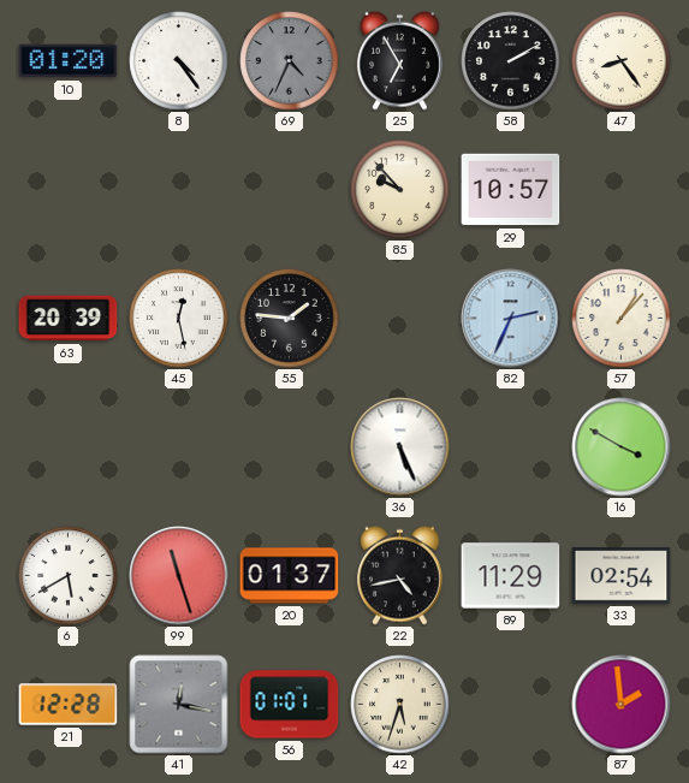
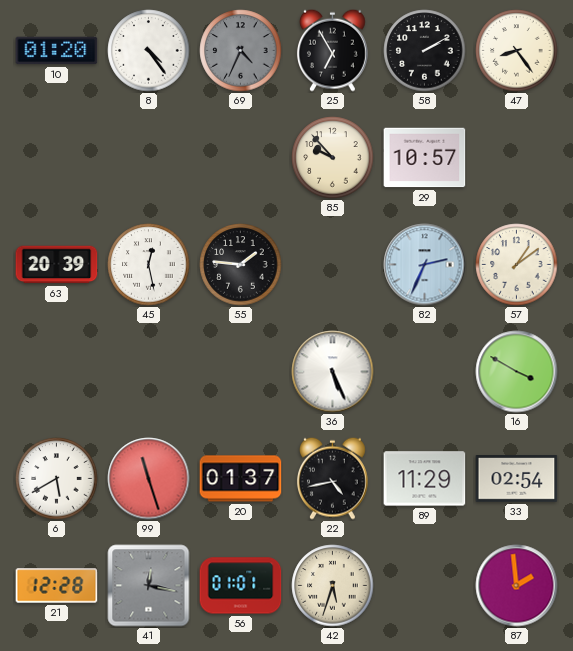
57: 1:07 -> 1:09 (517, 265)
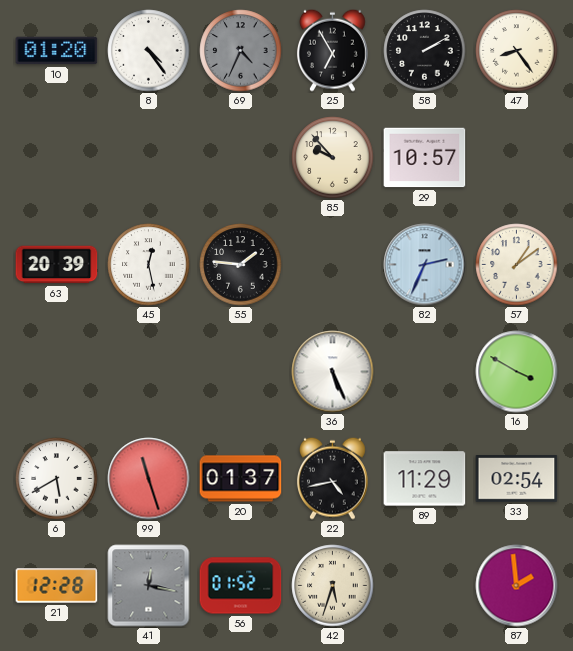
56: 01:01 -> 01:52 (241, 586)
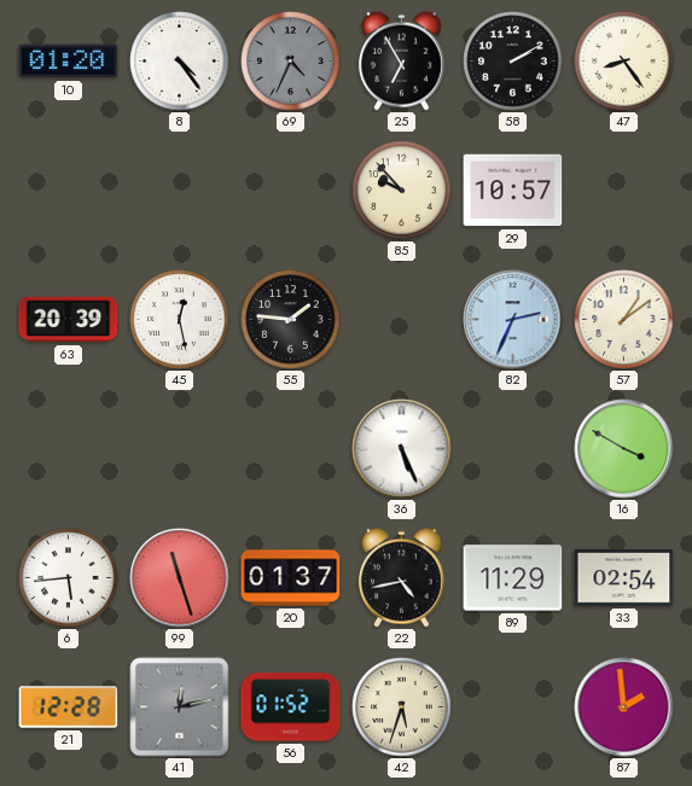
6: 5:40 -> 5:44 (69, 578)
41: 12:17 -> 12:13 (180, 708)
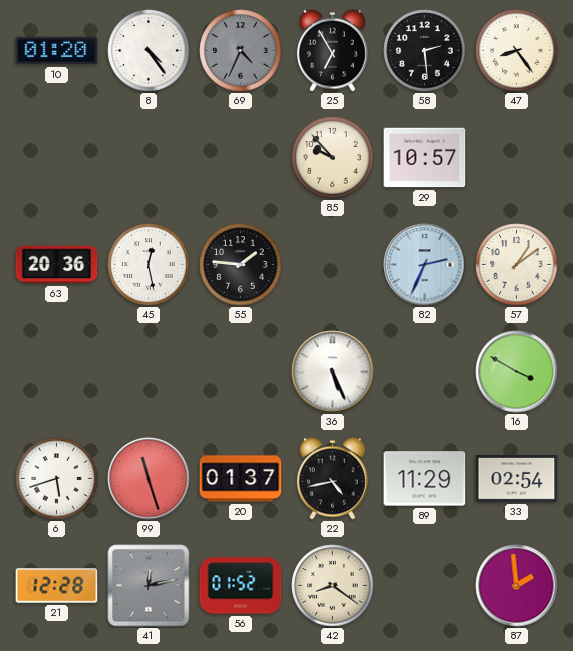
58: 2:10 -> 2:29 (425, 51)
63: 20:39 -> 20:36 (57, 265)
6: 5:44 -> 5:42 (57, 479)
42: 5:33 -> 8:21 (333, 586)
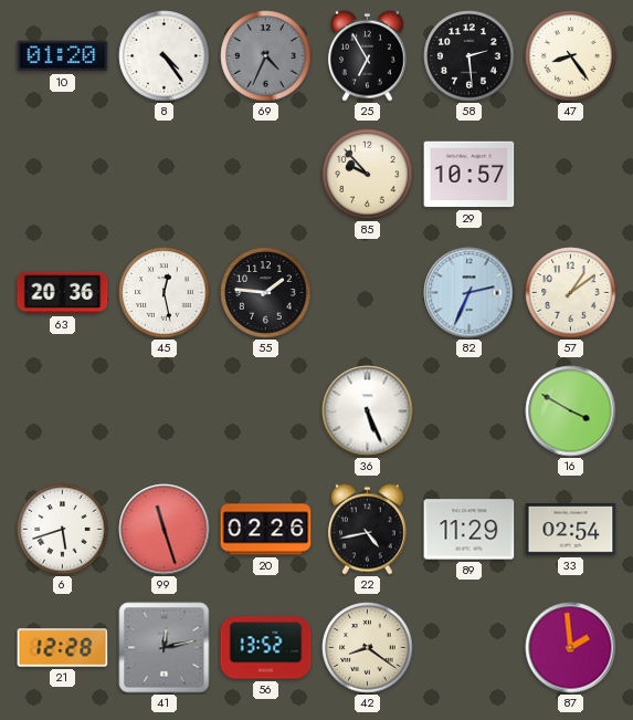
20: 01:37 -> 02:26 (266, 530)
56: 01:52 -> 13:52 (266, 648)
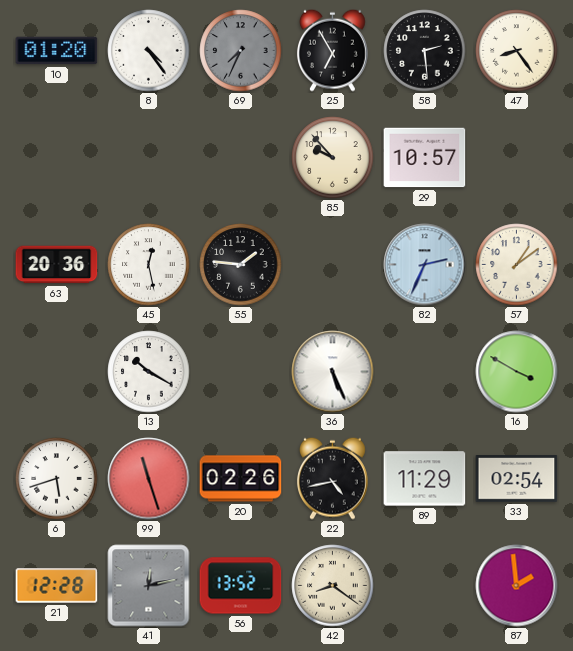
69: 4:34 -> 7:34 (241, 51)
13: none -> 10:20 (149, 372)
